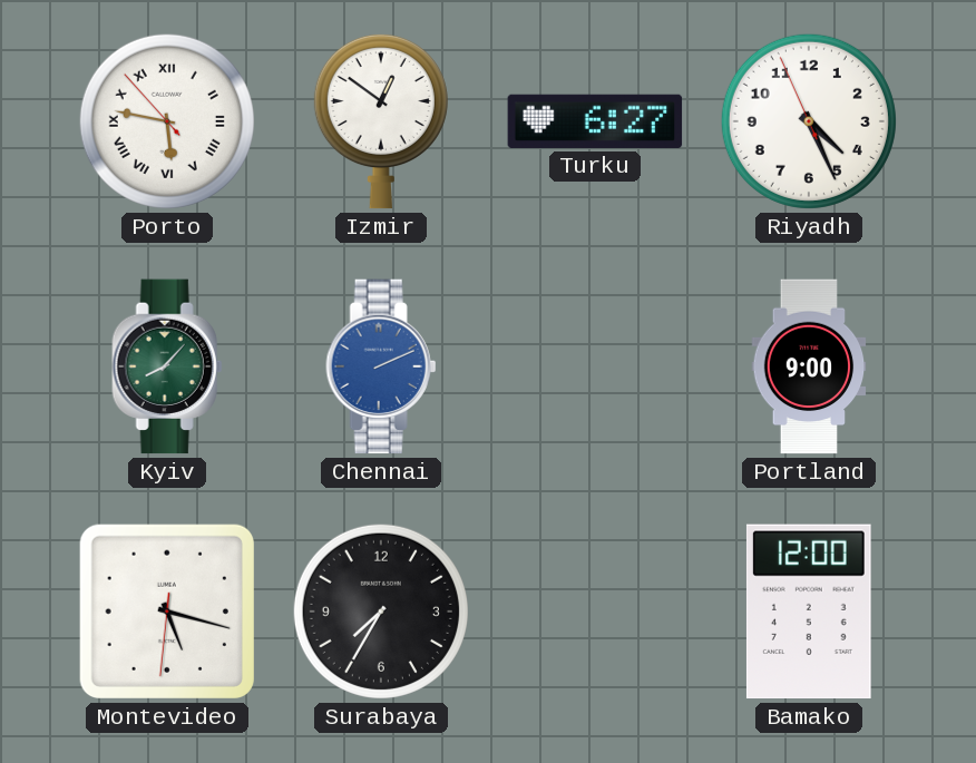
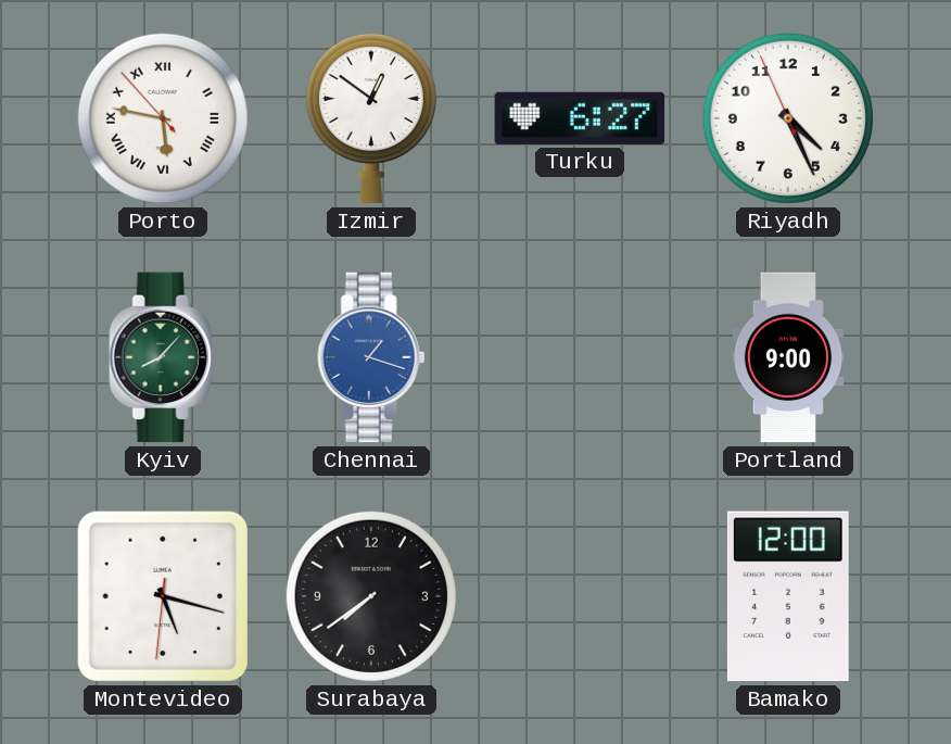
Chennai: 2:11 -> 1:18 (371, 357)
Surabaya: 7:35 -> 7:39 (371, 596)
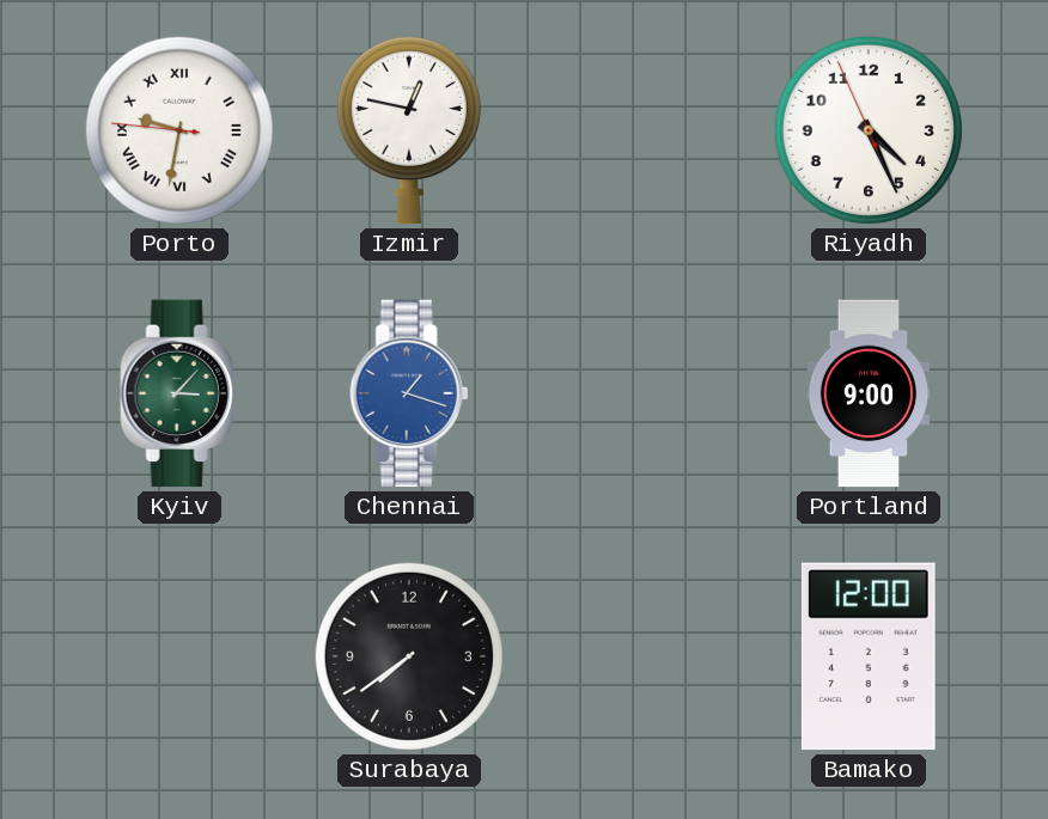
Porto: 5:46 -> 9:31 (179, 130)
Izmir: 12:51 -> 12:47 (409, 130)
Turku: 6:27 -> none (580, 118)
Kyiv: 8:07 -> 3:07 (179, 393)
Montevideo: 5:17 -> none (163, 596)
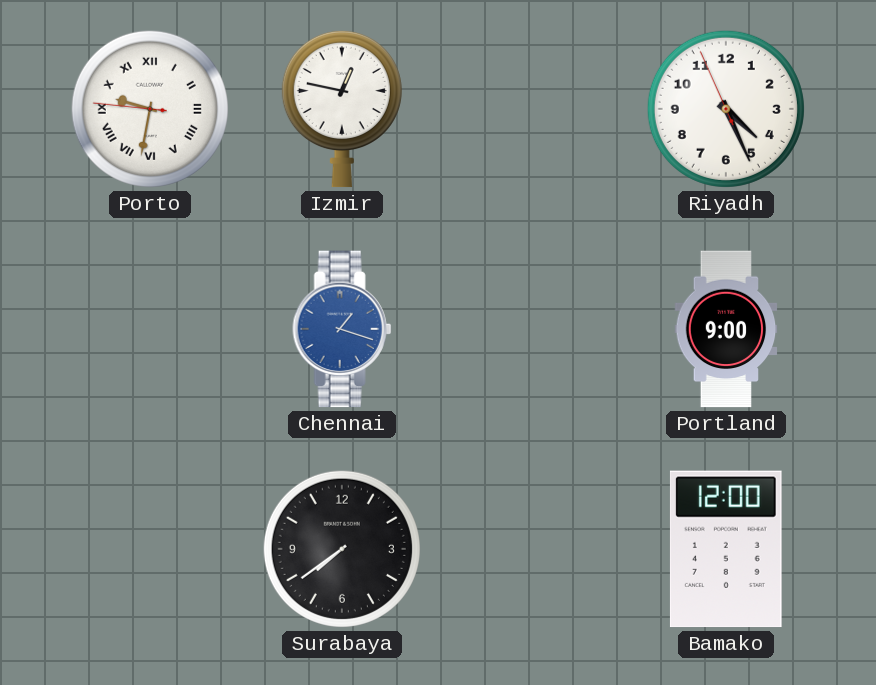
Kyiv: 3:07 -> none (179, 393)
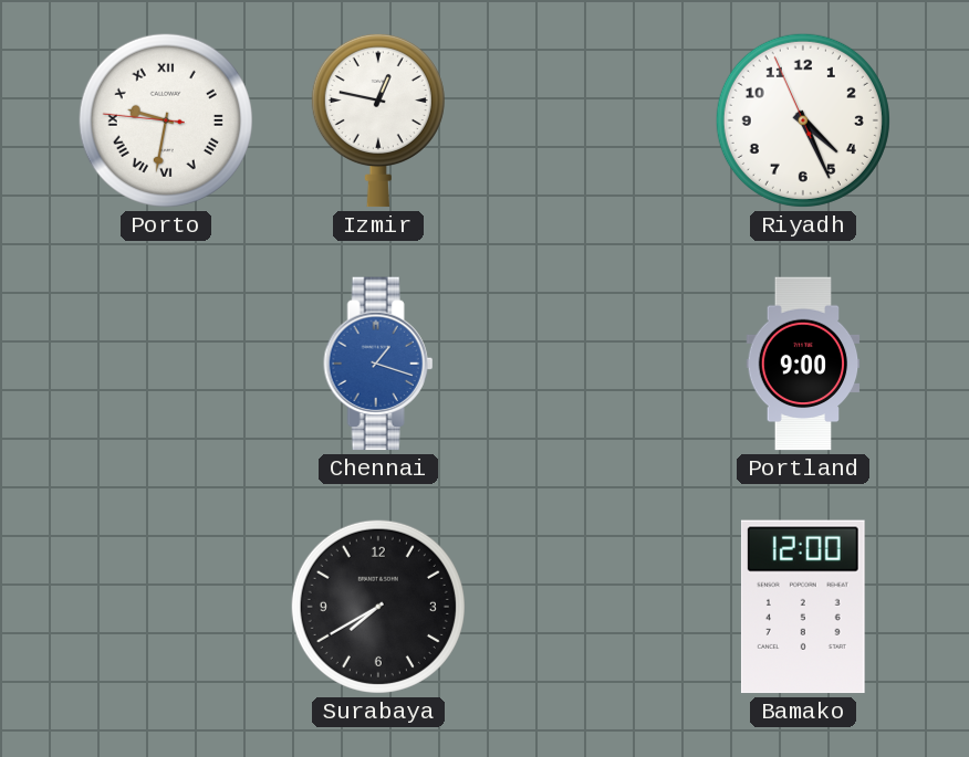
Surabaya: 7:39 -> 7:40 (378, 607)
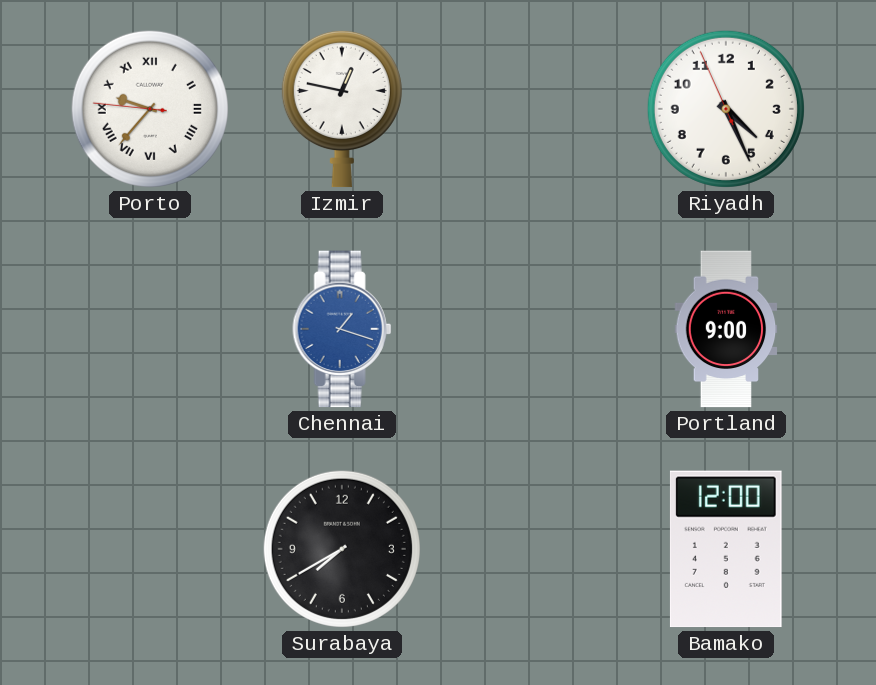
Porto: 9:31 -> 9:36 (150, 109)
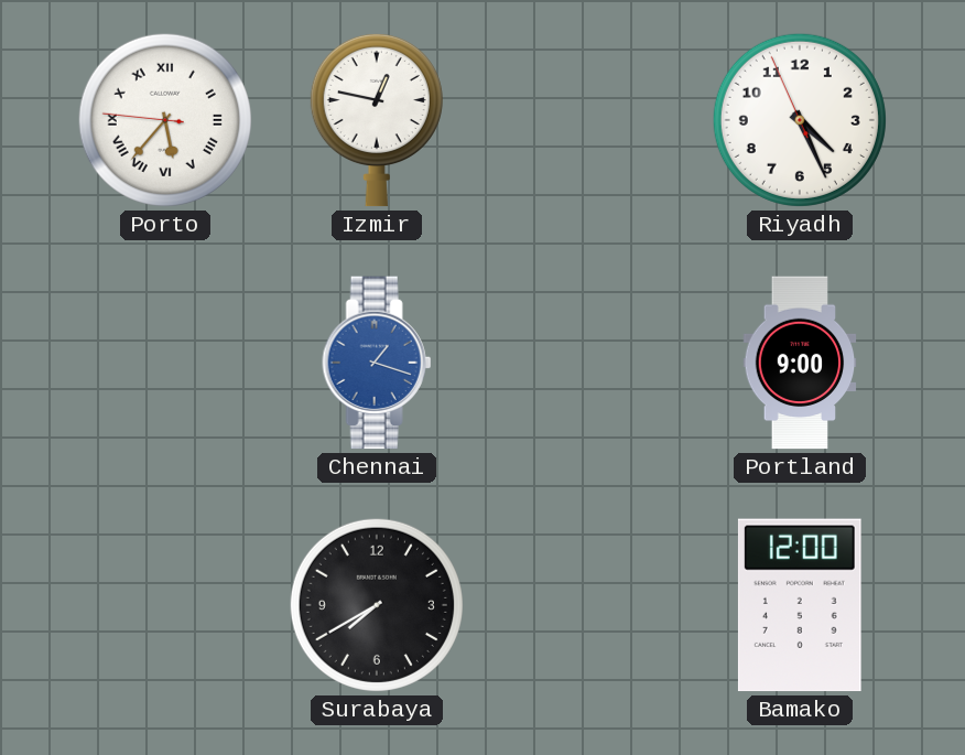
Porto: 9:36 -> 5:36 (165, 120)
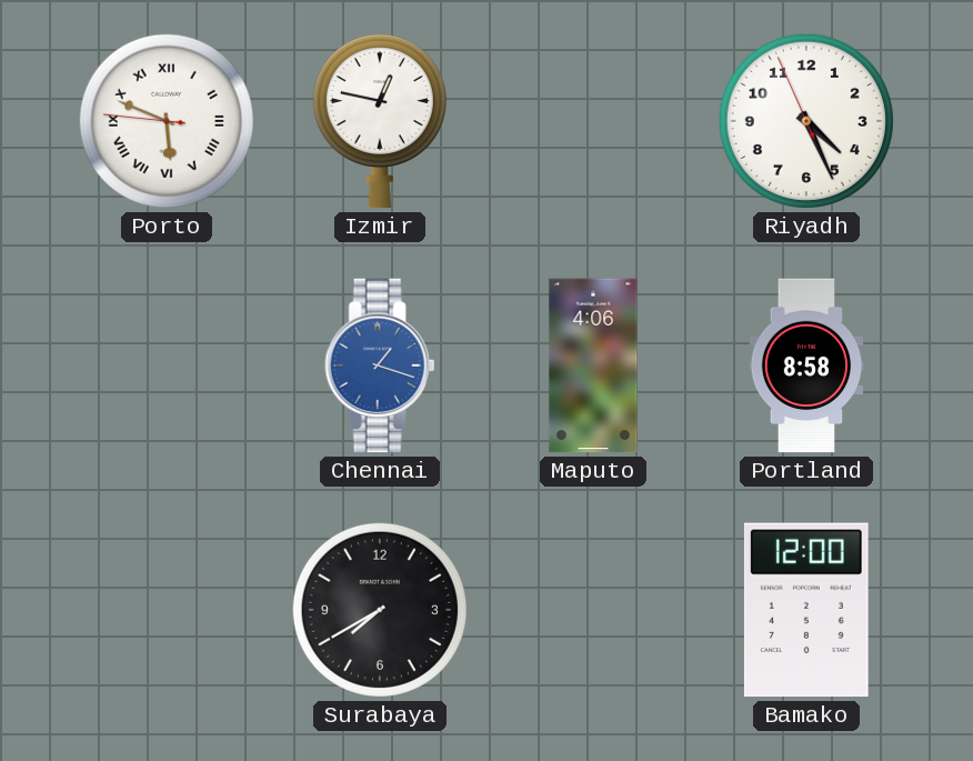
Porto: 5:36 -> 5:48 (167, 121)
Maputo: none -> 4:06 (593, 366)
Portland: 9:00 -> 8:58 (806, 366)
